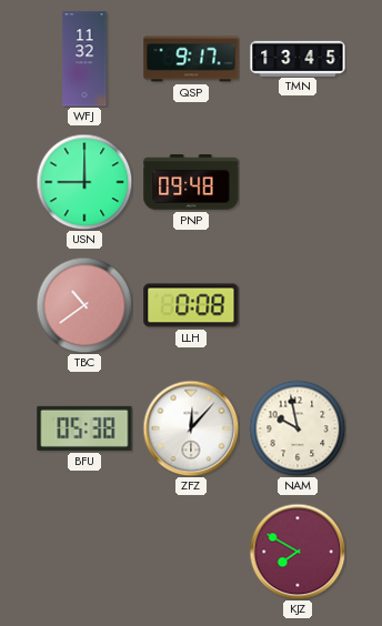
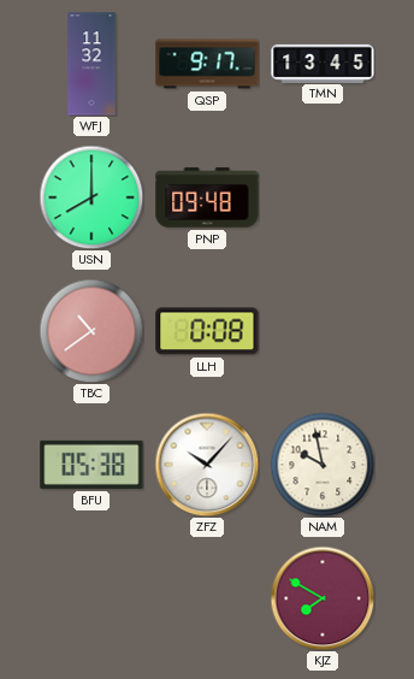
USN: 9:00 -> 8:00 (91, 197)
ZFZ: 12:07 -> 10:07 (207, 465)
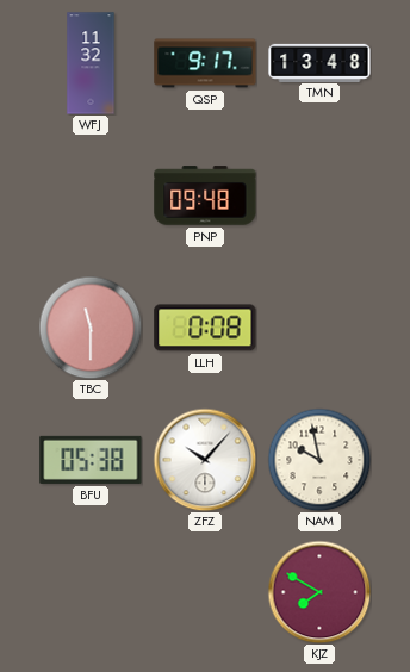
TMN: 13:45 -> 13:48 (319, 62)
USN: 8:00 -> none (91, 197)
TBC: 10:39 -> 11:30 (91, 328)
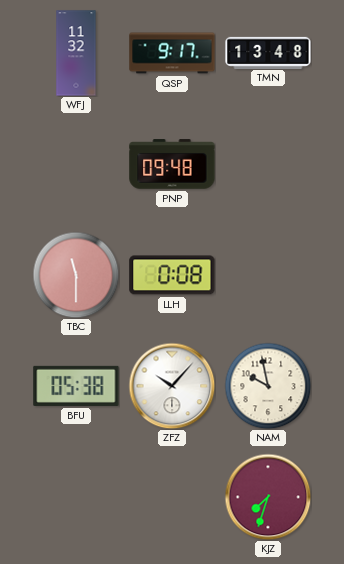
KJZ: 7:50 -> 7:33 (268, 497)
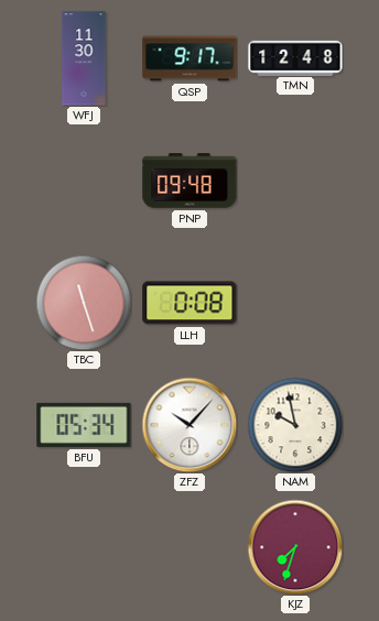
WFJ: 11:32 -> 11:30 (84, 58)
TMN: 13:48 -> 12:48 (295, 57)
TBC: 11:30 -> 11:27 (84, 303)
BFU: 05:38 -> 05:34 (84, 425)
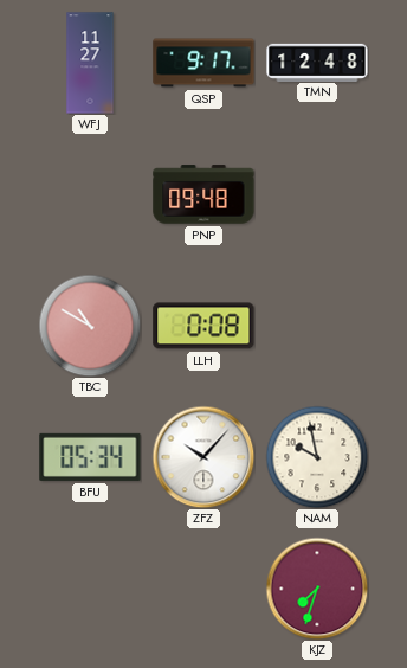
WFJ: 11:30 -> 11:27 (90, 63)
TBC: 11:27 -> 10:50 (90, 326)
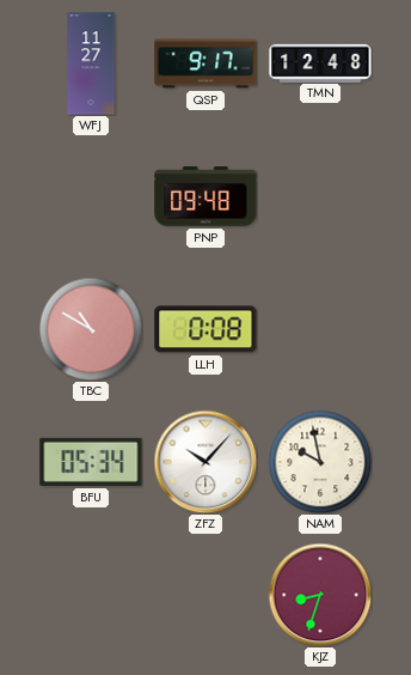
KJZ: 7:33 -> 8:33 (320, 595)
